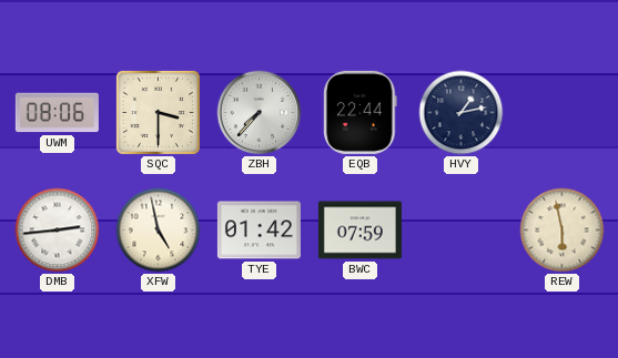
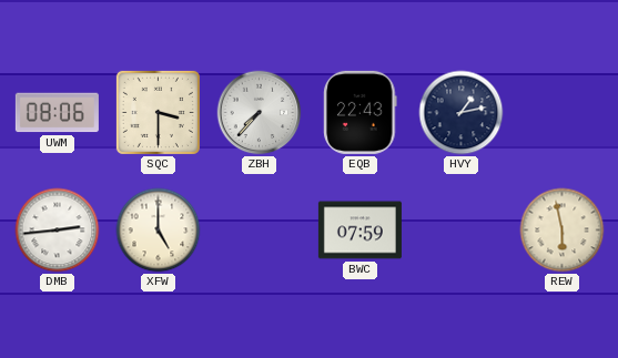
EQB: 22:44 -> 22:43 (361, 112)
XFW: 4:58 -> 5:00 (159, 231)
TYE: 01:42 -> none (259, 231)
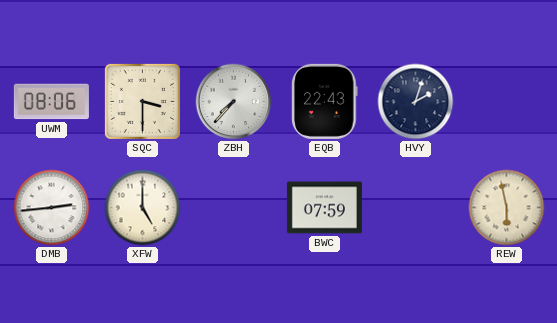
HVY: 1:13 -> 2:03 (416, 102)
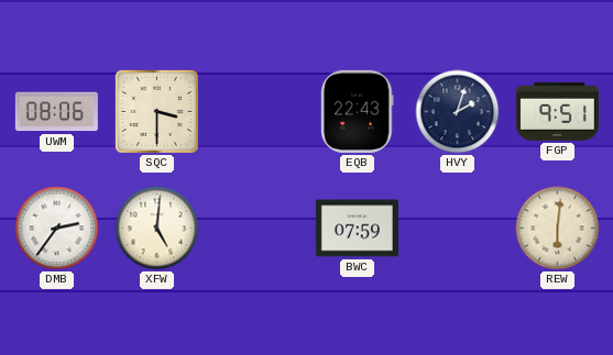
ZBH: 7:37 -> none (234, 102)
FGP: none -> 9:51 (557, 111)
DMB: 2:44 -> 2:36 (57, 229)
XFW: 5:00 -> 5:01 (157, 229)
REW: 5:58 -> 6:01 (558, 229)
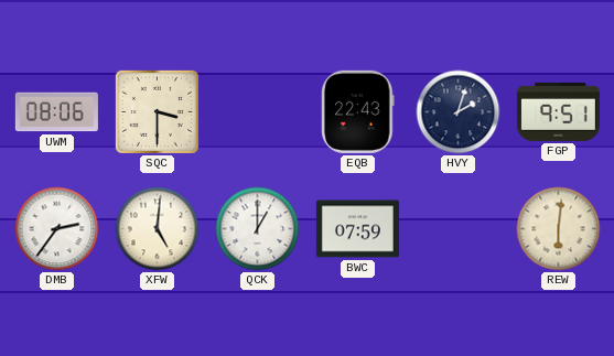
QCK: none -> 1:00 (258, 229)
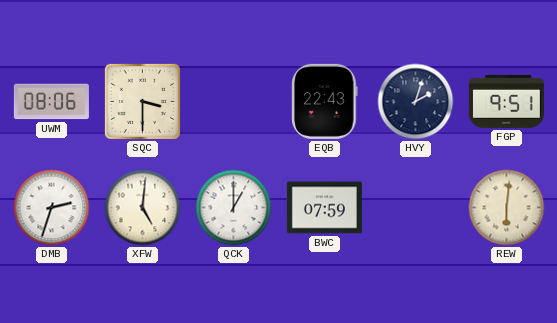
DMB: 2:36 -> 2:33 (52, 208)
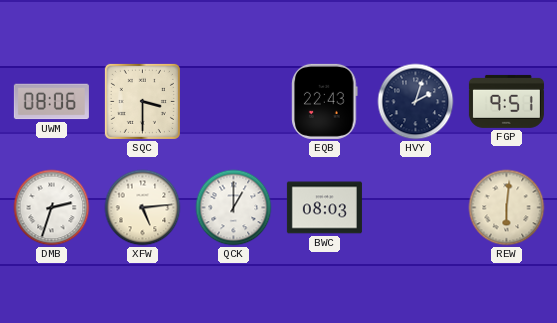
XFW: 5:01 -> 5:14 (143, 208)
BWC: 07:59 -> 08:03 (324, 208)
